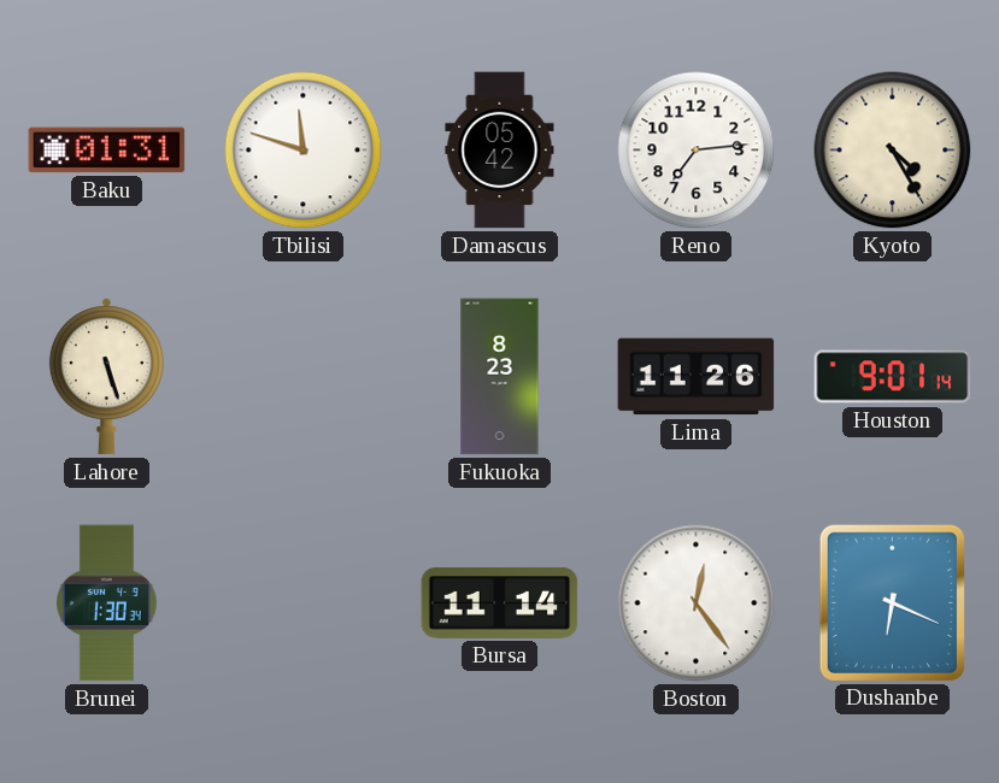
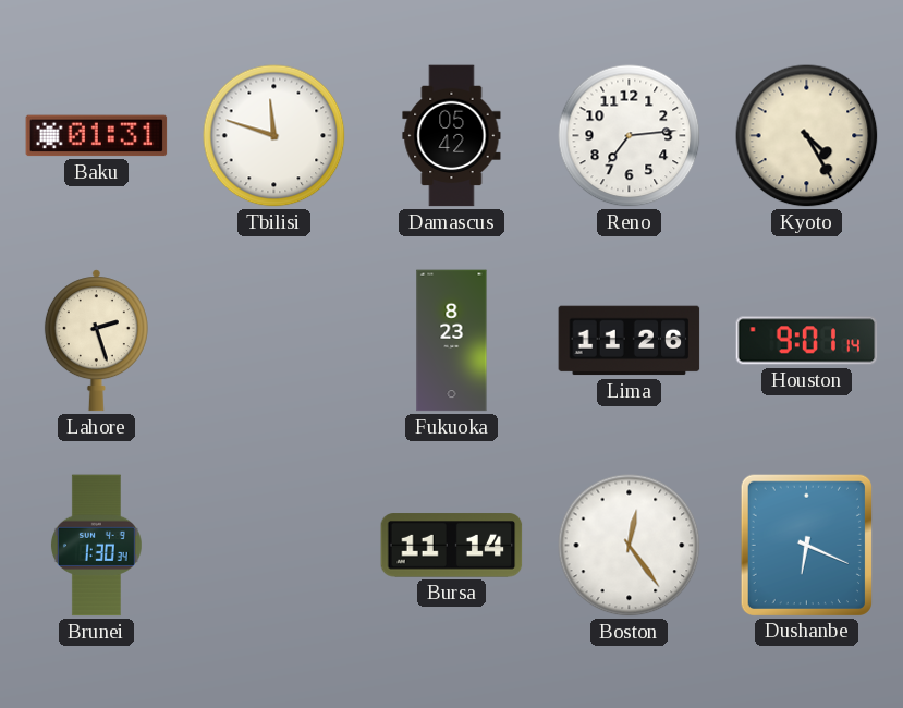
Lahore: 5:27 -> 2:27 (96, 341)
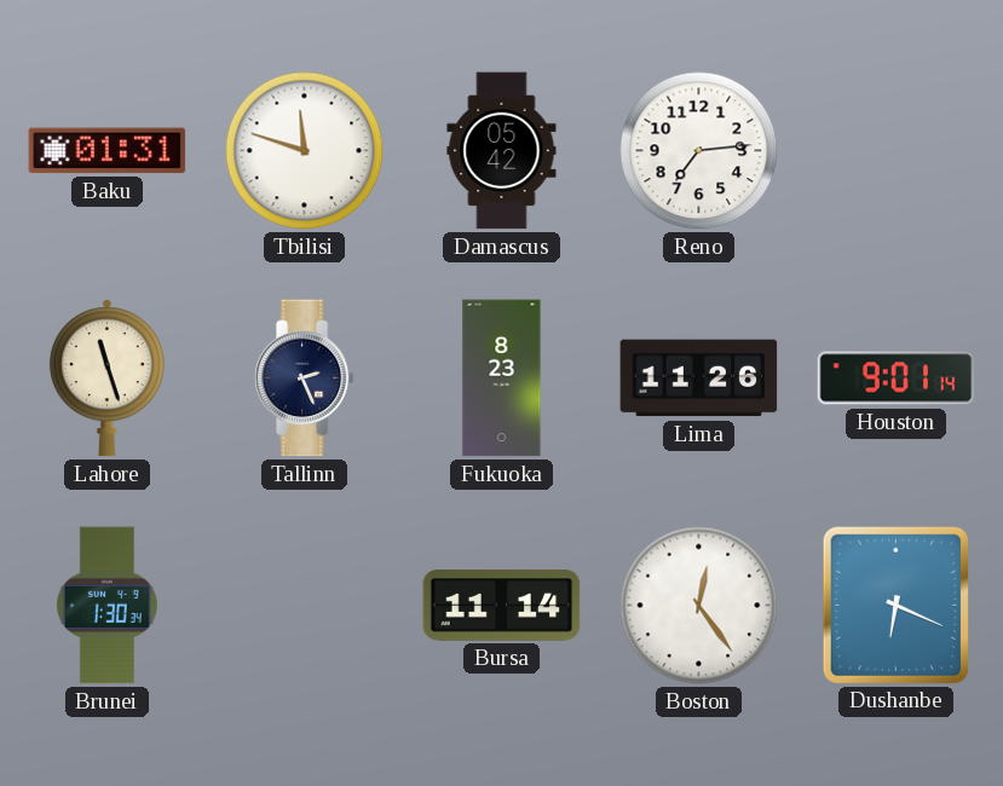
Kyoto: 4:25 -> none (807, 136)
Lahore: 2:27 -> 11:27 (106, 378)
Tallinn: none -> 2:26 (304, 378)
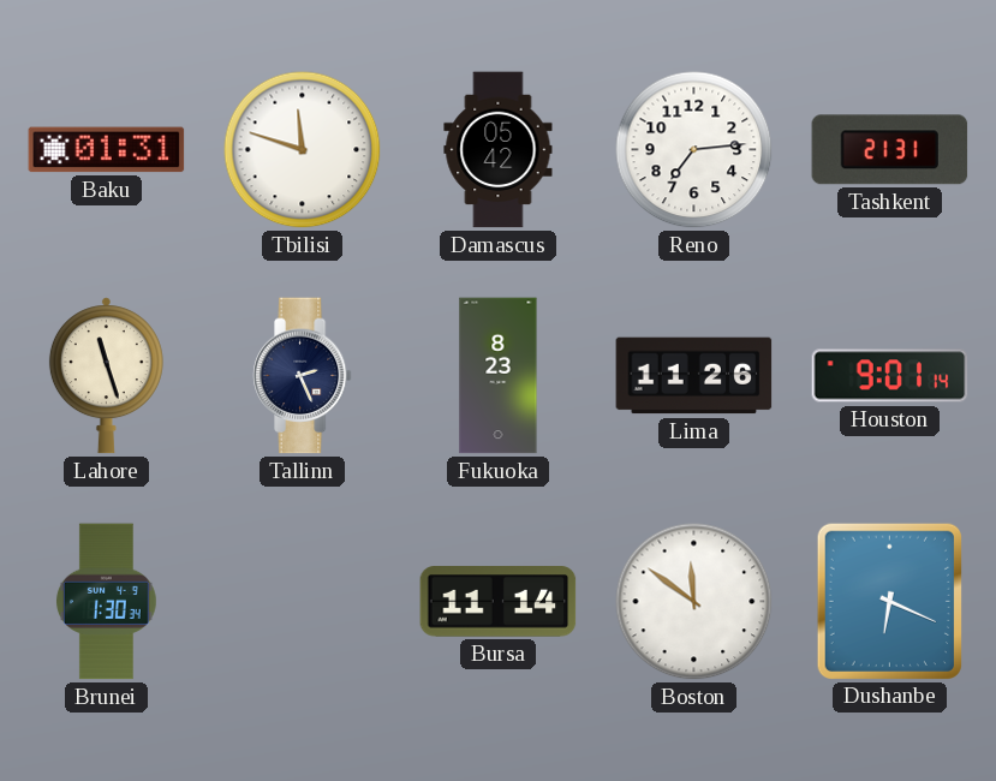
Tashkent: none -> 21:31 (890, 150)
Boston: 12:24 -> 11:51 (694, 602)
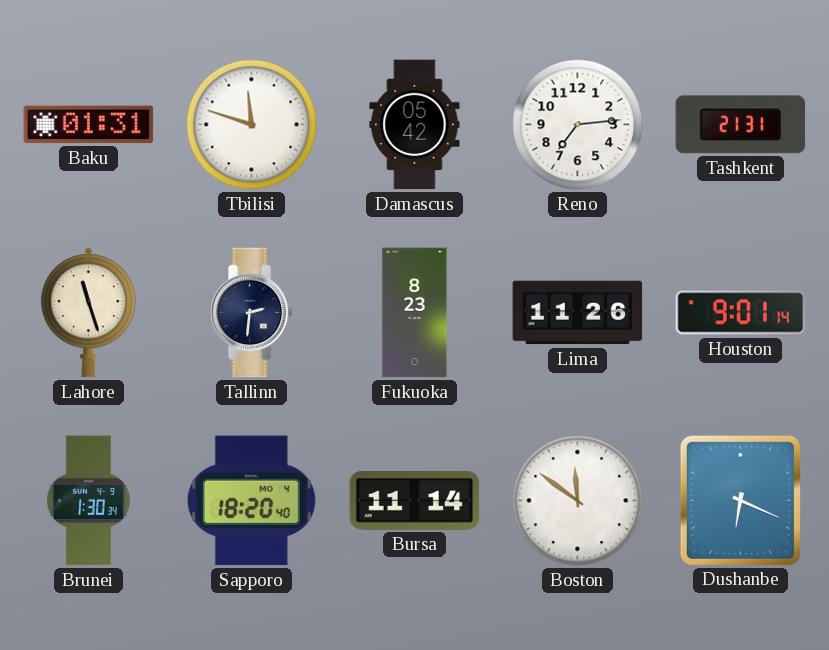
Tallinn: 2:26 -> 2:31 (251, 313)
Sapporo: none -> 18:20 (251, 501)
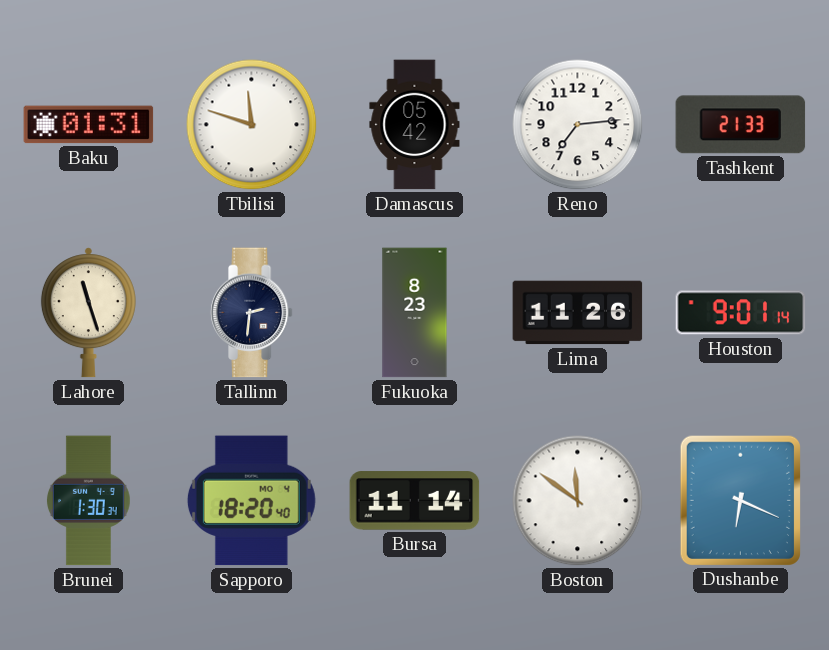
Tashkent: 21:31 -> 21:33 (741, 125)
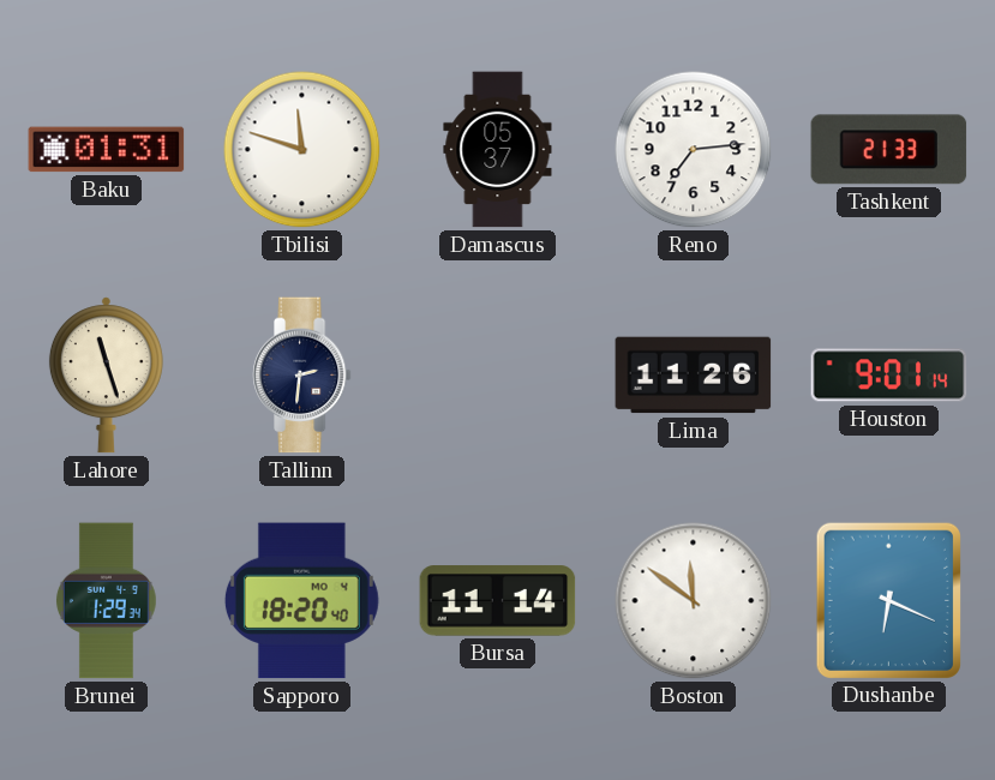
Damascus: 05:42 -> 05:37 (498, 150)
Fukuoka: 8:23 -> none (415, 313)
Brunei: 1:30 -> 1:29 (106, 601)
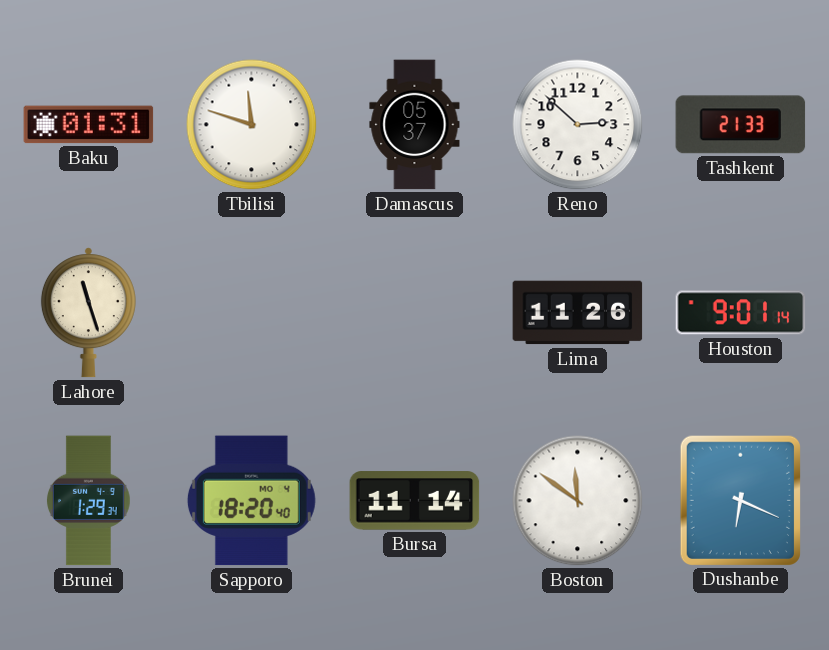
Reno: 7:14 -> 2:52 (578, 125)
Tallinn: 2:31 -> none (301, 376)
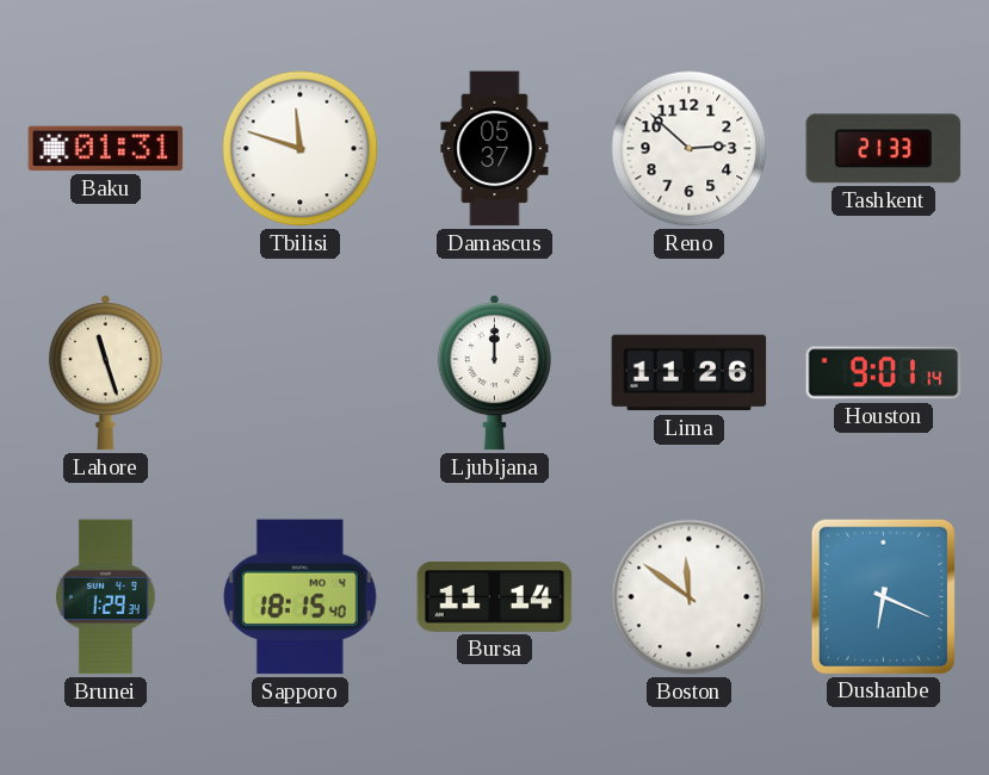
Ljubljana: none -> 12:00 (494, 373)
Sapporo: 18:20 -> 18:15 (299, 597)
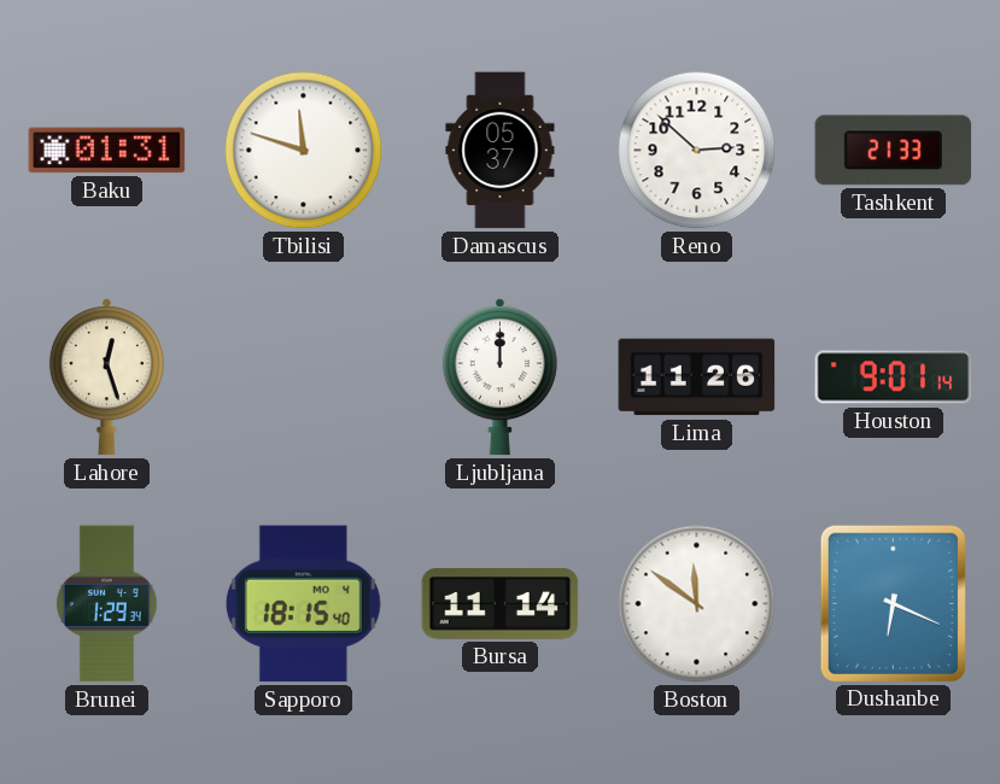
Lahore: 11:27 -> 12:27 (106, 378)
